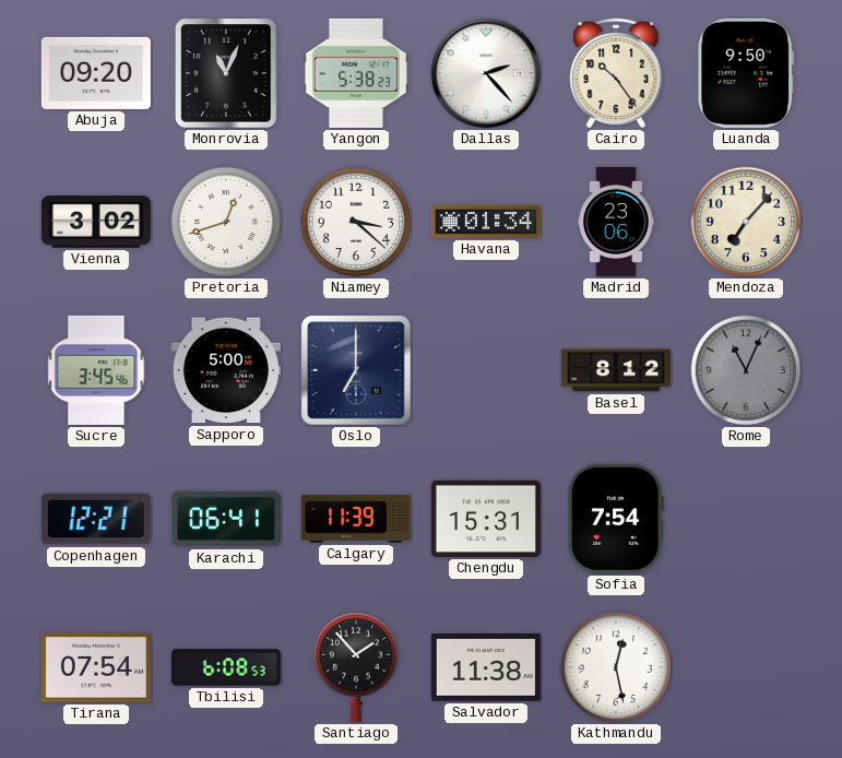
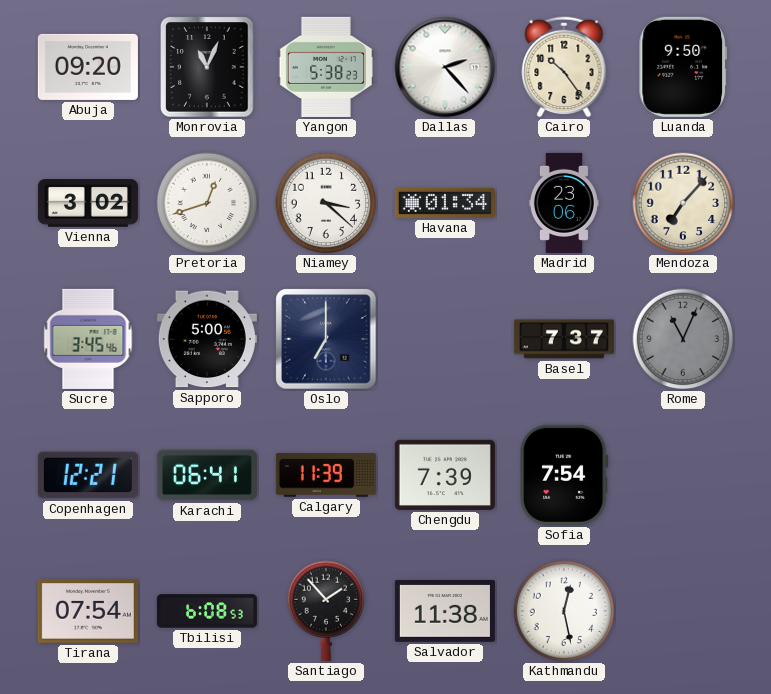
Basel: 8:12 -> 7:37 (564, 339)
Chengdu: 15:31 -> 7:39 (445, 475)
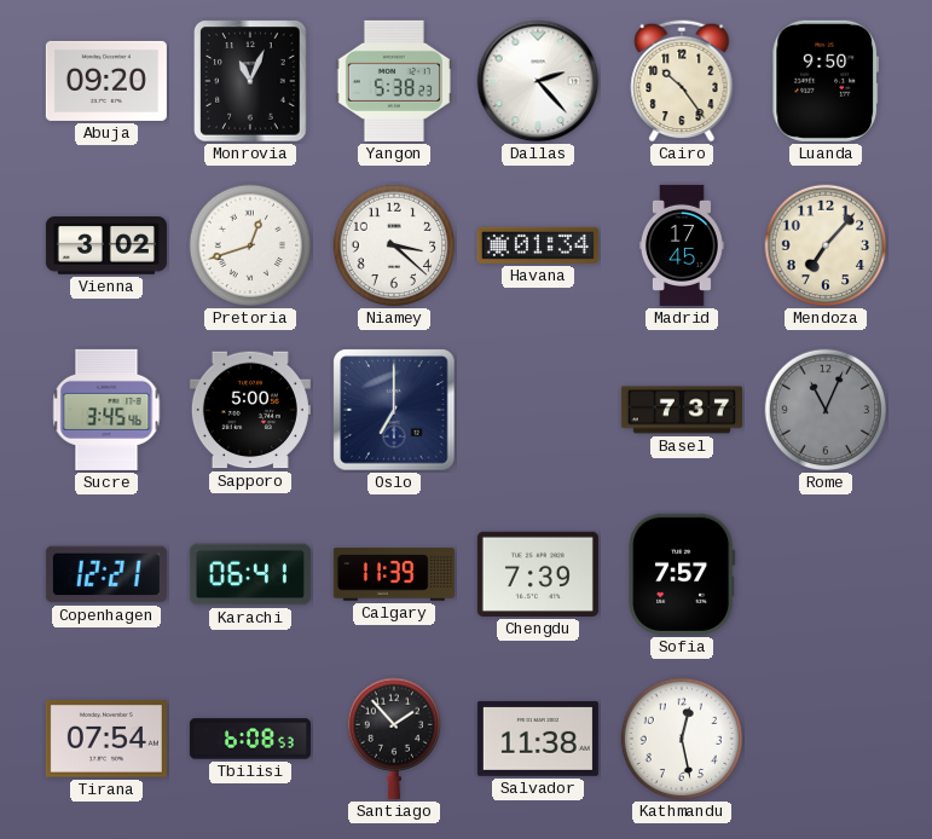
Madrid: 23:06 -> 17:45 (682, 245)
Sofia: 7:54 -> 7:57 (682, 574)
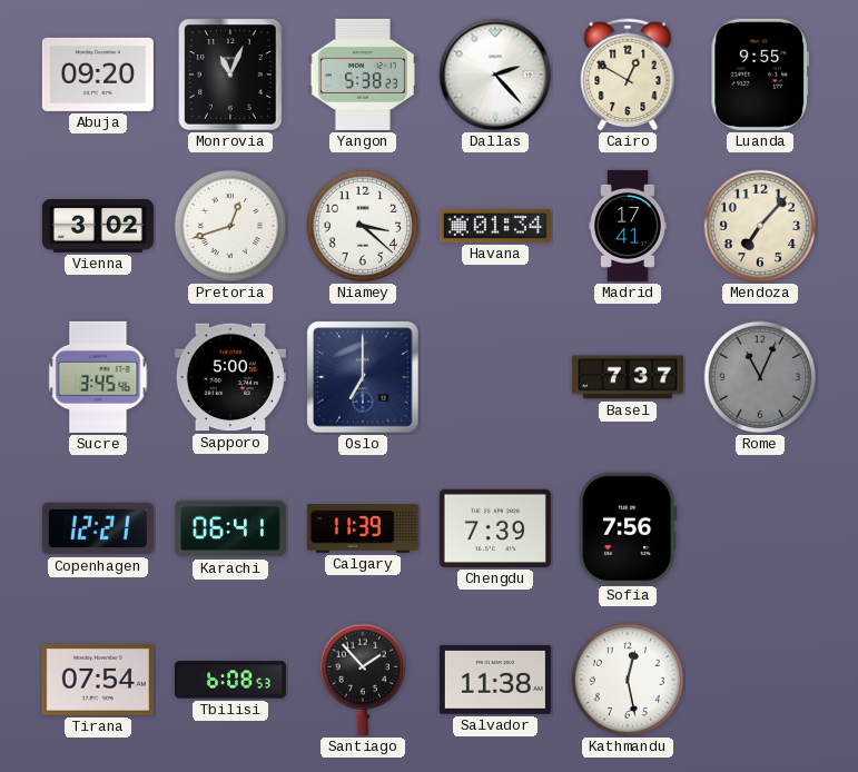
Cairo: 10:24 -> 12:50 (628, 75)
Luanda: 9:50 -> 9:55 (760, 75)
Madrid: 17:45 -> 17:41 (628, 226)
Sofia: 7:57 -> 7:56 (628, 528)
